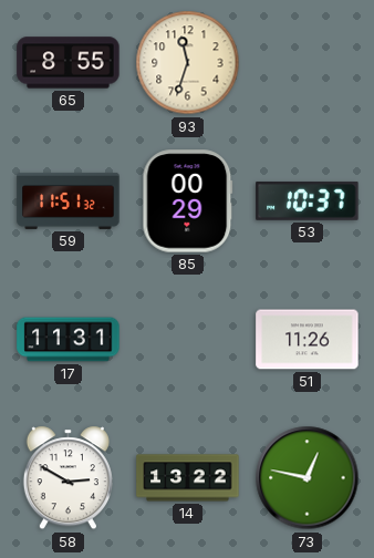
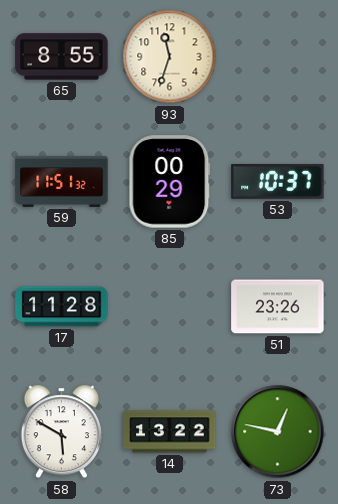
17: 11:31 -> 11:28 (62, 307)
51: 11:26 -> 23:26 (278, 307)
58: 2:50 -> 5:50 (61, 432)
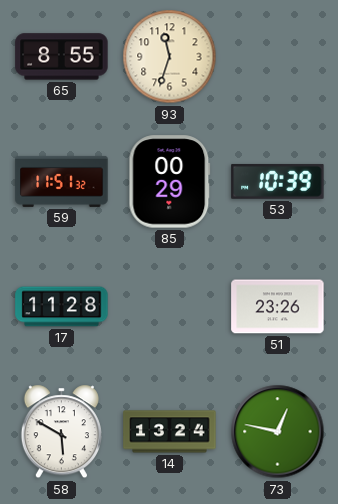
53: 10:37 -> 10:39 (278, 181)
14: 13:22 -> 13:24 (170, 432)
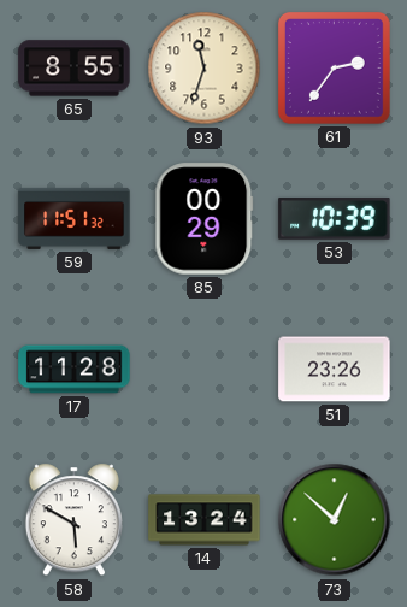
61: none -> 2:36 (334, 67)
73: 12:47 -> 12:52 (335, 520)
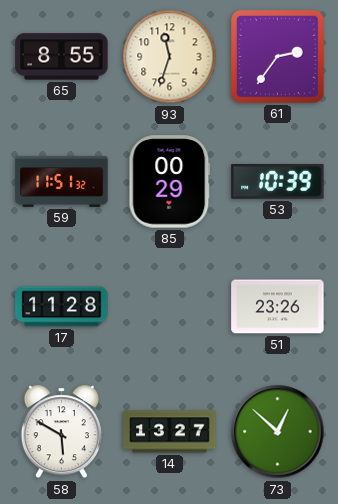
14: 13:24 -> 13:27 (170, 432)
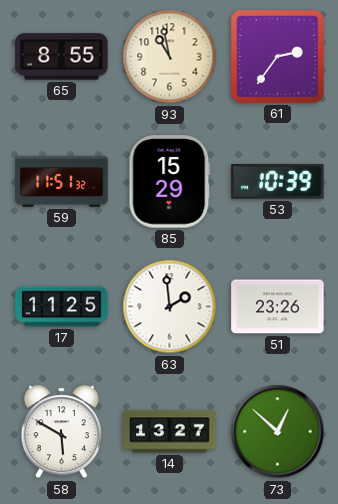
93: 11:33 -> 10:58 (170, 57)
85: 00:29 -> 15:29 (170, 182)
17: 11:28 -> 11:25 (62, 307)
63: none -> 1:59 (170, 307)
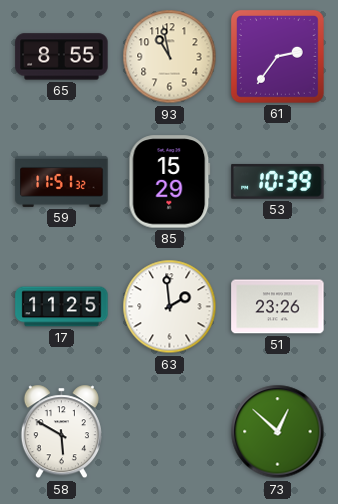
14: 13:27 -> none (170, 432)
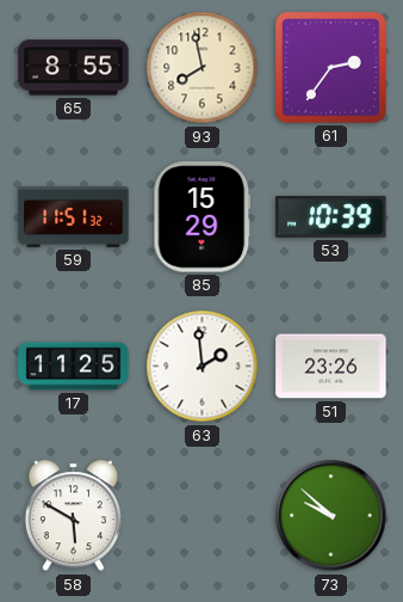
93: 10:58 -> 7:58 (203, 68)
73: 12:52 -> 9:52 (331, 516)
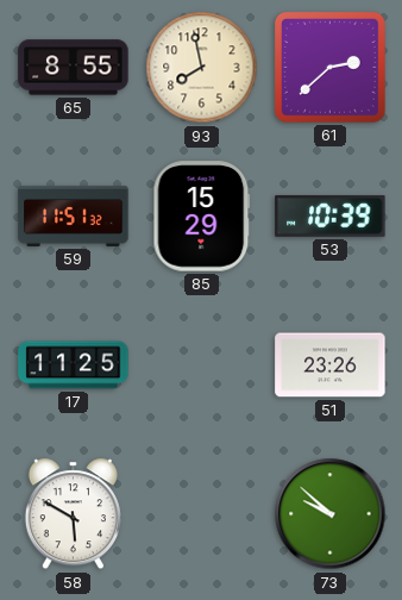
61: 2:36 -> 2:38 (329, 67)
63: 1:59 -> none (203, 367)
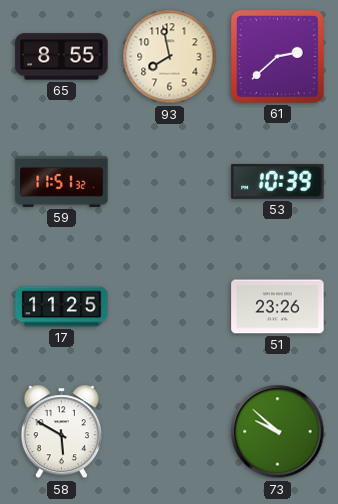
85: 15:29 -> none (202, 217)
